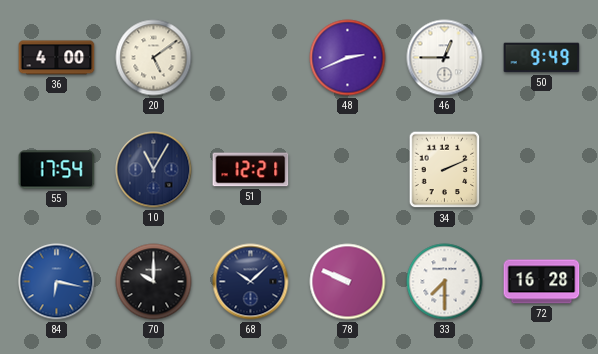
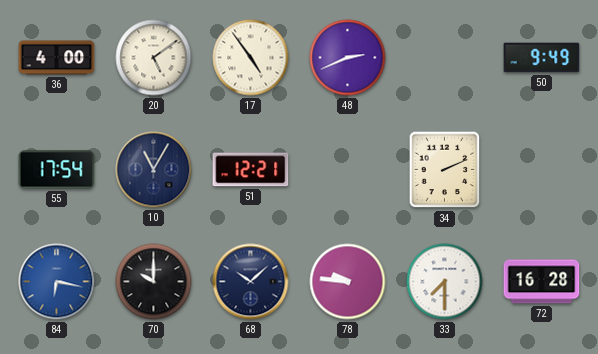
17: none -> 4:54 (251, 58)
46: 12:45 -> none (445, 58)
78: 9:49 -> 9:46 (348, 282)
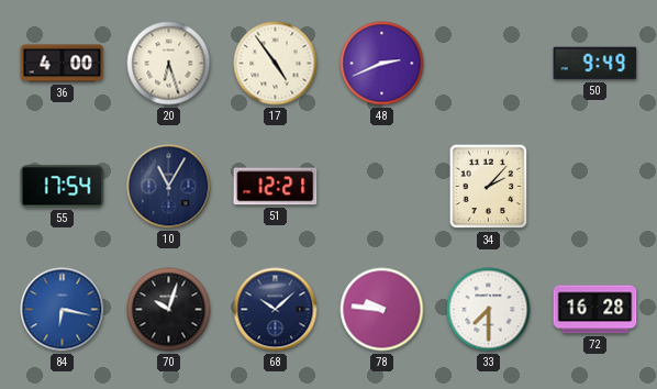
20: 5:09 -> 6:27 (169, 64)
34: 2:11 -> 2:07 (489, 187)
70: 10:00 -> 10:03 (169, 310)
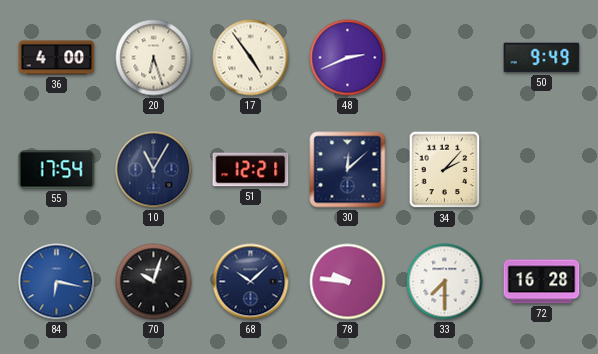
30: none -> 12:08 (348, 170)
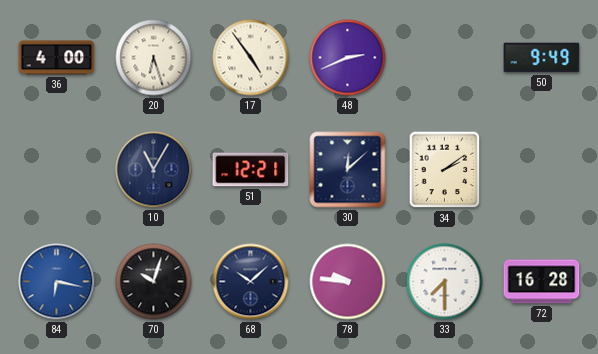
55: 17:54 -> none (57, 170)
34: 2:07 -> 2:09 (445, 170)
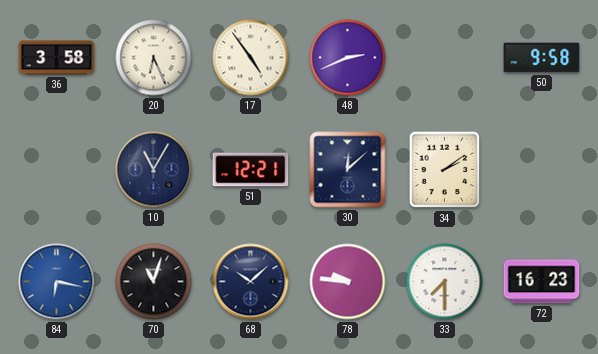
36: 4:00 -> 3:58 (57, 58)
20: 6:27 -> 6:26 (154, 58)
50: 9:49 -> 9:58 (542, 58)
70: 10:03 -> 11:03 (154, 282)
72: 16:28 -> 16:23 (542, 282)
